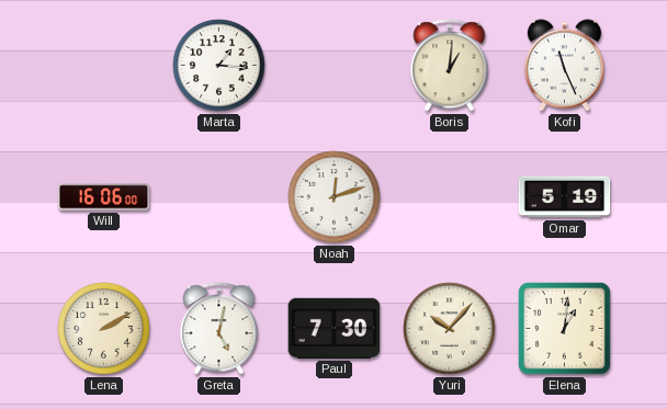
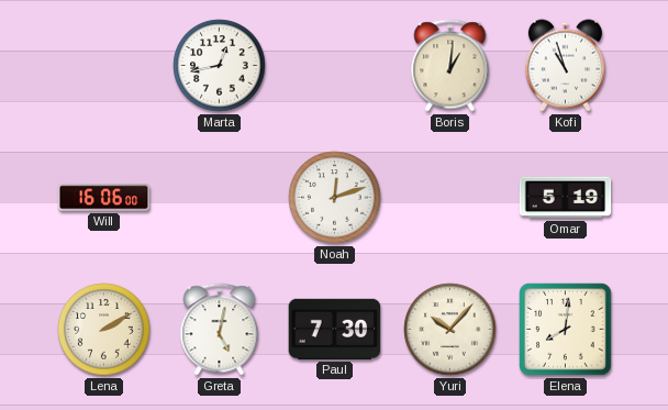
Marta: 1:16 -> 12:43 (220, 66)
Kofi: 11:26 -> 10:57 (565, 66)
Elena: 1:01 -> 8:01 (566, 330)
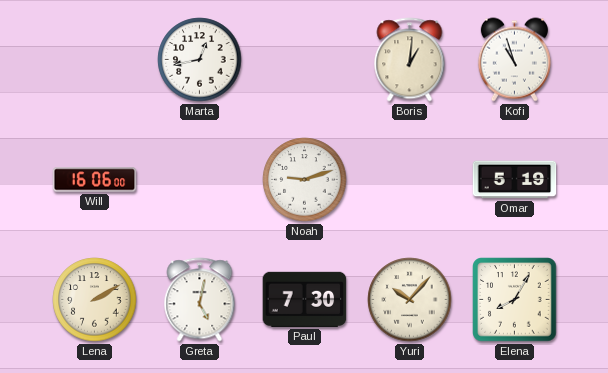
Noah: 12:12 -> 9:12 (305, 180)
Elena: 8:01 -> 8:05 (515, 300)
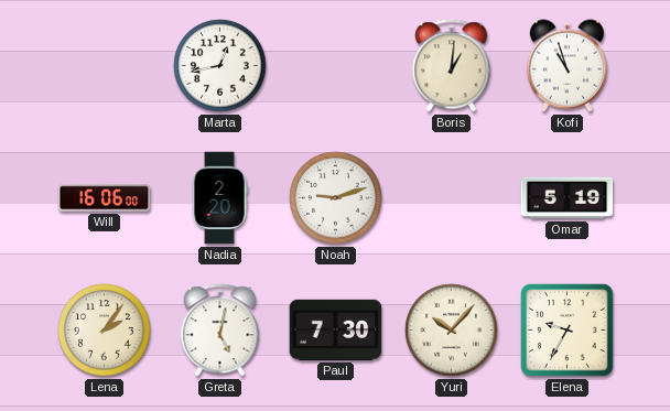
Nadia: none -> 2:20 (219, 198)
Lena: 2:10 -> 2:06 (105, 331)
Elena: 8:05 -> 9:35 (568, 331)
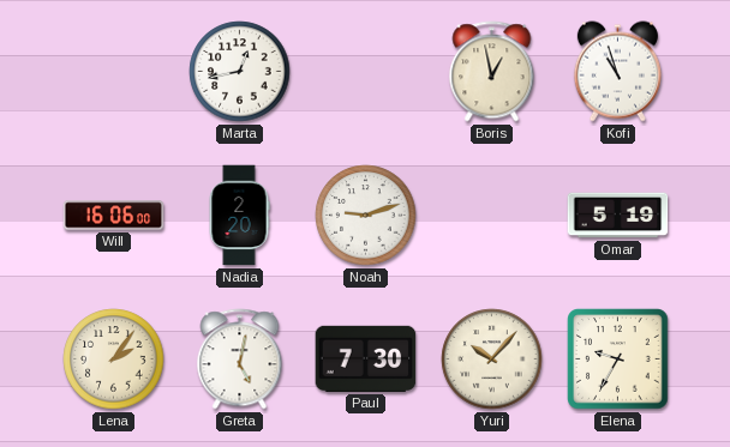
Boris: 1:01 -> 12:58 (492, 72)
